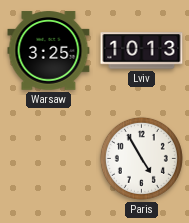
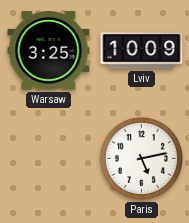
Lviv: 10:13 -> 10:09 (142, 51)
Paris: 4:55 -> 5:13 (141, 158)
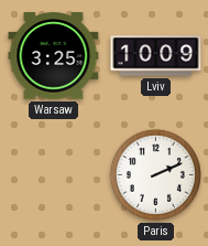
Paris: 5:13 -> 2:11 (155, 174)
